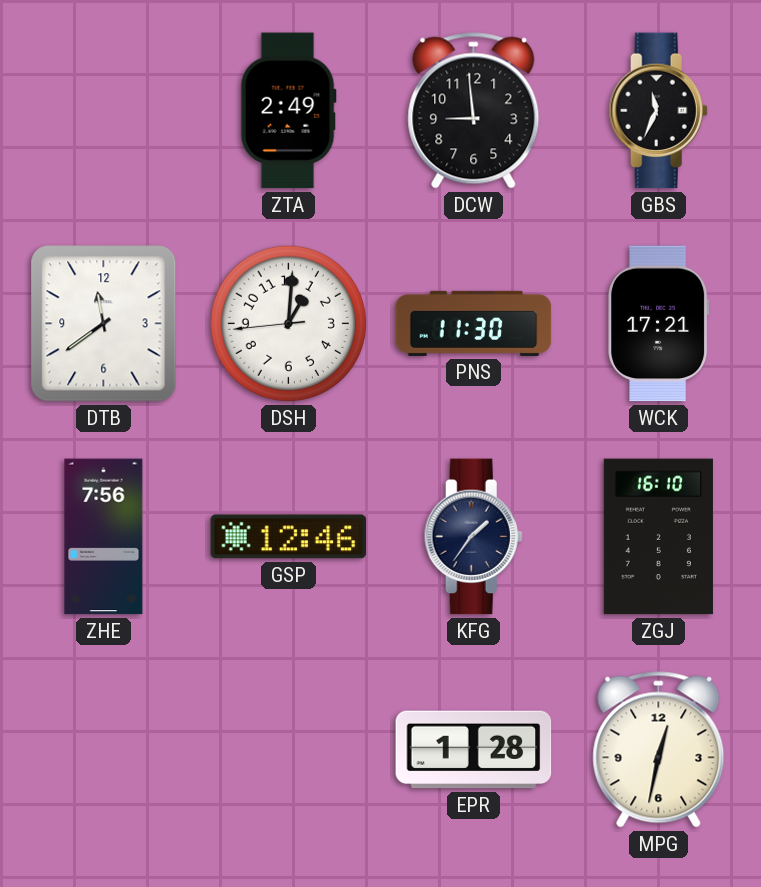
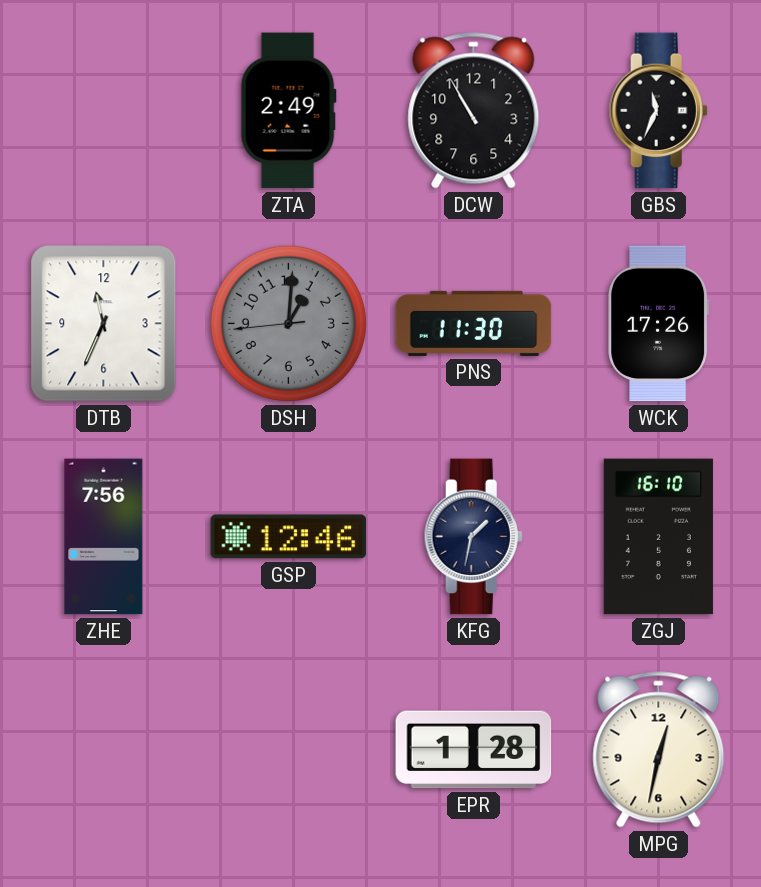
DCW: 8:59 -> 10:55 (474, 111)
DTB: 11:39 -> 11:34 (104, 324)
DSH dial: white -> grey (288, 323)
WCK: 17:21 -> 17:26 (659, 324)
KFG: 1:36 -> 1:32 (473, 537)
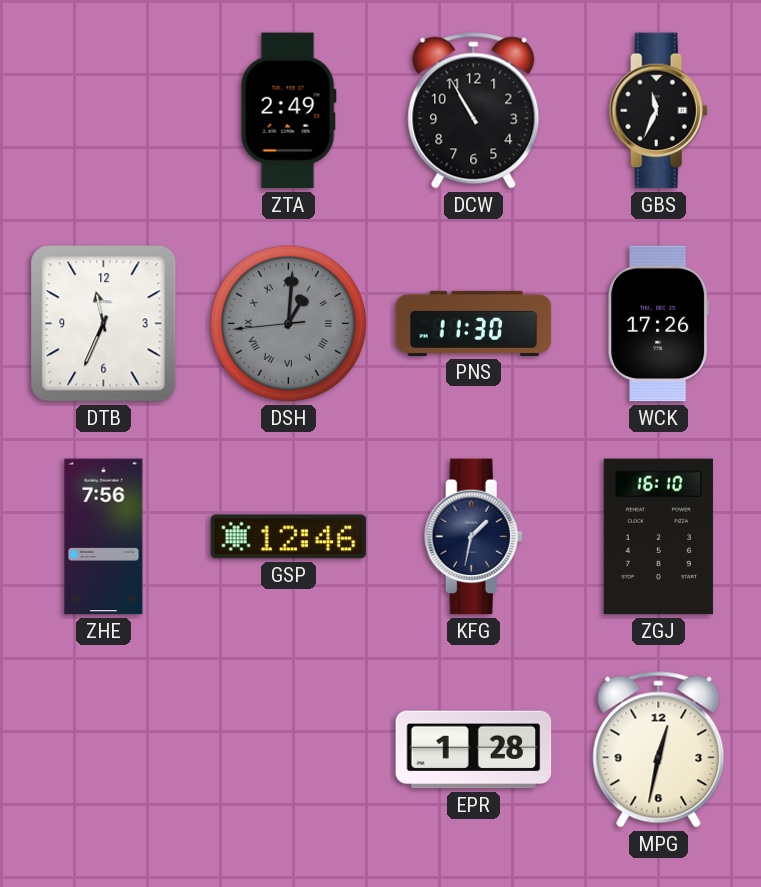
DSH numerals: Arabic -> Roman (288, 323)
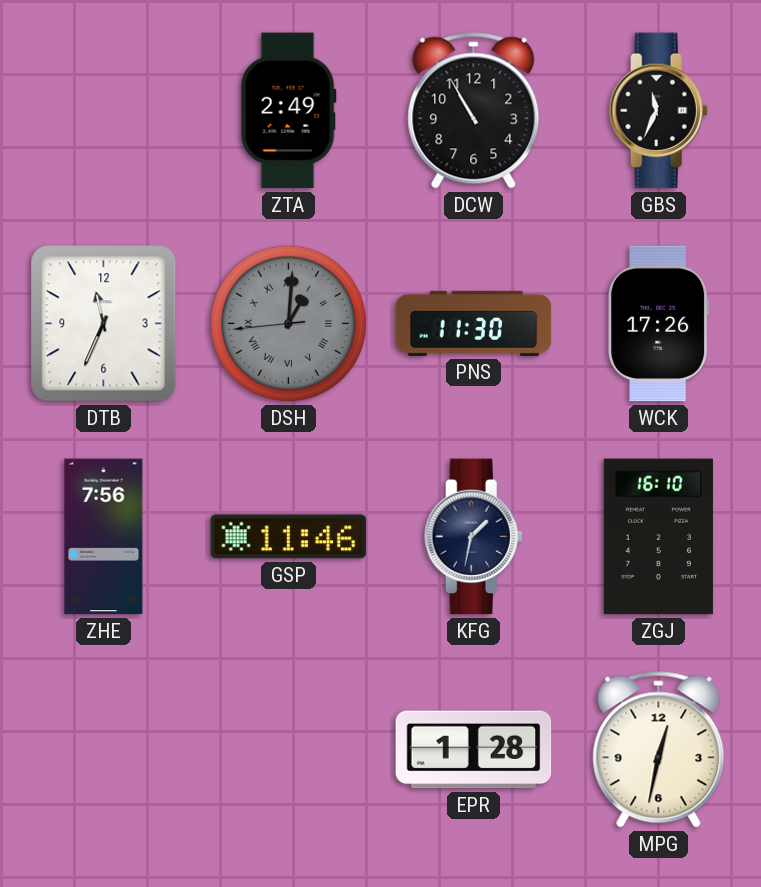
GSP: 12:46 -> 11:46 (289, 537)
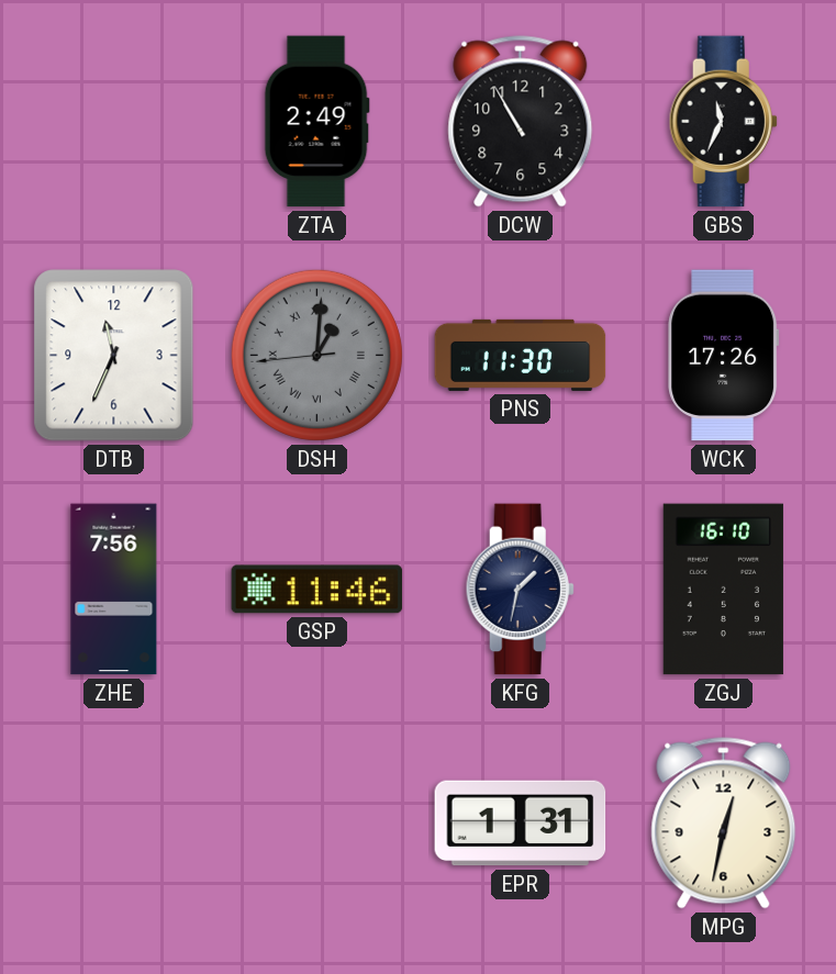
EPR: 1:28 -> 1:31 (521, 824)
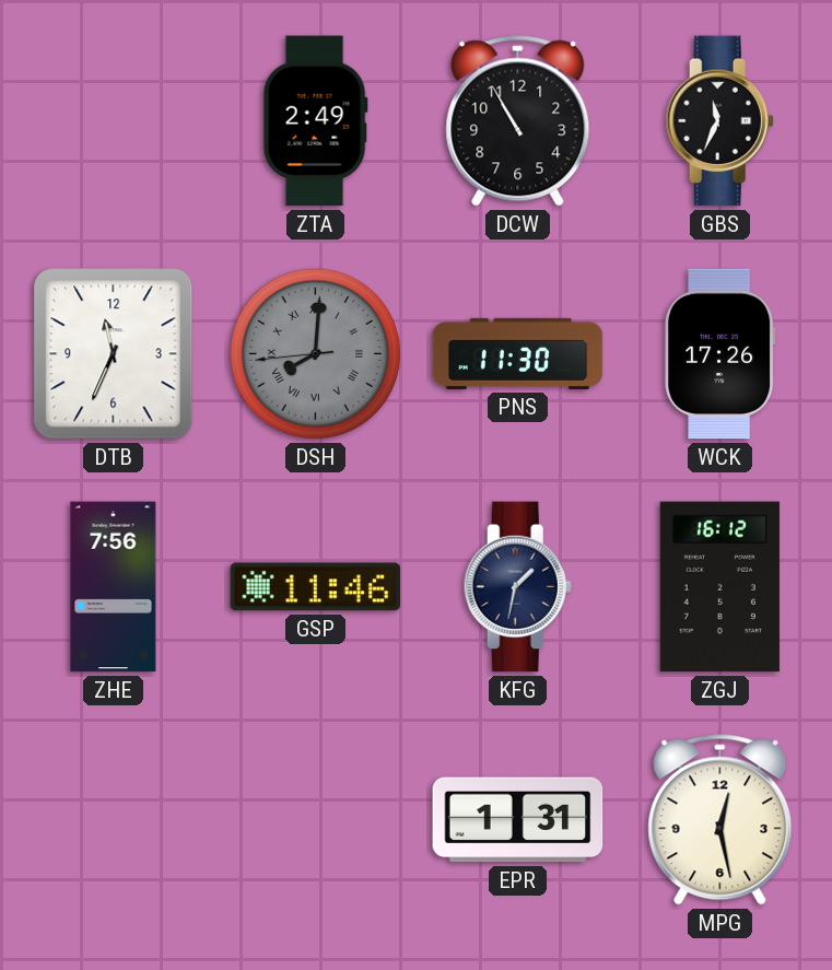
DSH: 1:00 -> 8:00 (315, 353)
ZGJ: 16:10 -> 16:12 (719, 587)
MPG: 12:32 -> 12:28 (720, 820)
